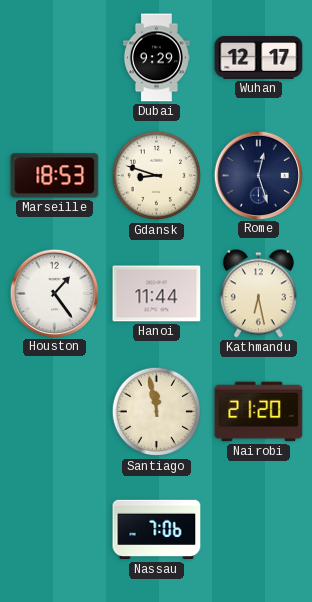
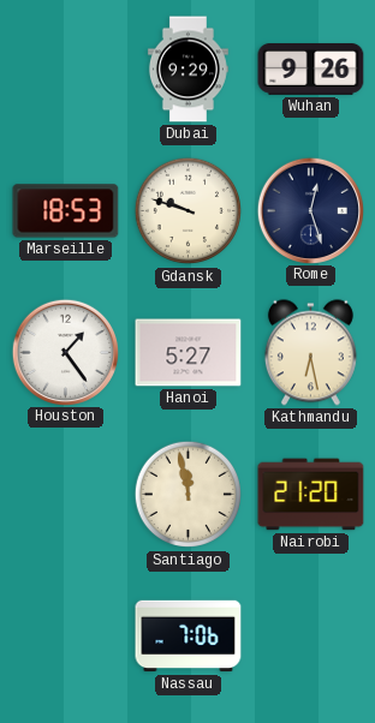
Wuhan: 12:17 -> 9:26 (311, 70)
Gdansk: 8:48 -> 9:48 (189, 211)
Hanoi: 11:44 -> 5:27 (189, 353)
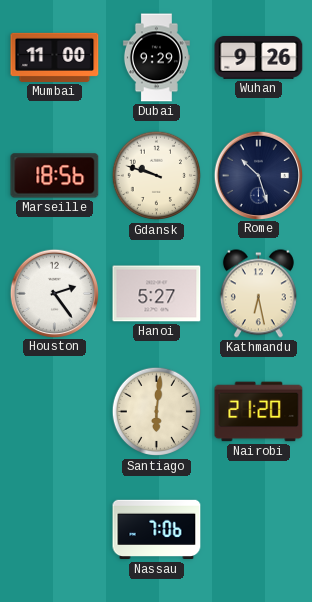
Mumbai: none -> 11:00 (55, 57)
Marseille: 18:53 -> 18:56 (55, 176)
Rome: 12:27 -> 10:27 (258, 175)
Houston: 1:24 -> 2:24 (54, 293)
Santiago: 11:58 -> 6:01 (157, 412)
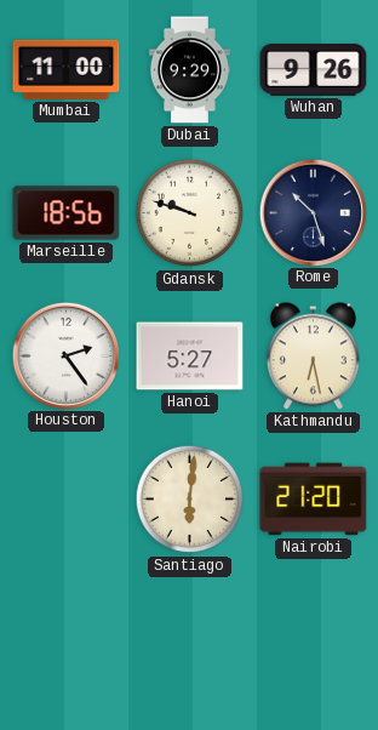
Nassau: 7:06 -> none (157, 530)
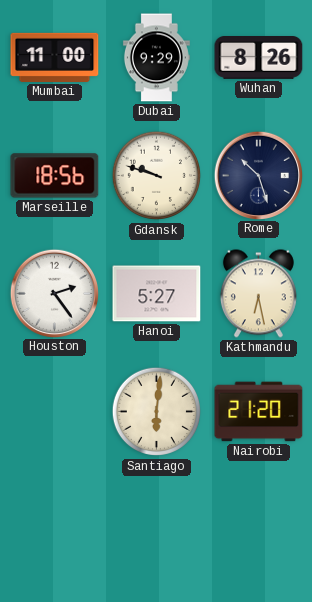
Wuhan: 9:26 -> 8:26 (259, 58)
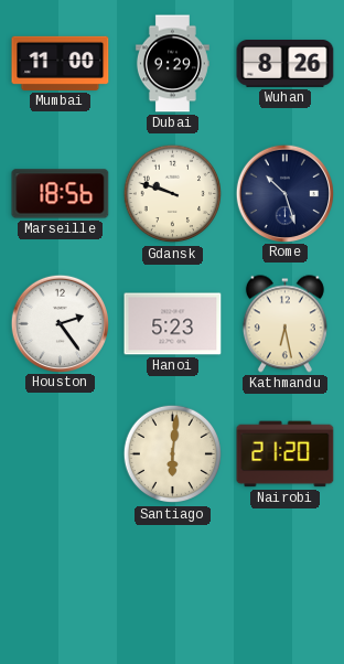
Hanoi: 5:27 -> 5:23 (173, 324)
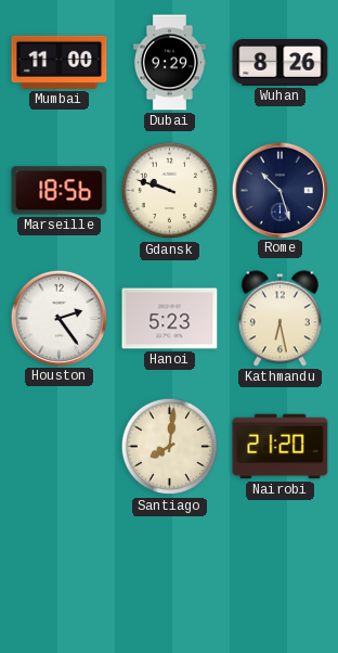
Santiago: 6:01 -> 8:01 (170, 447)
